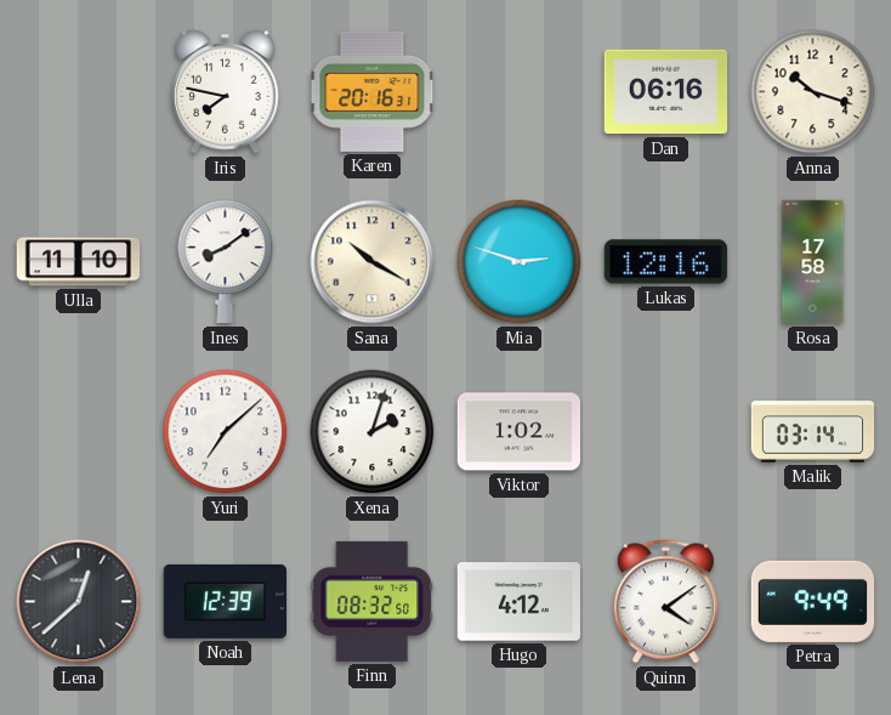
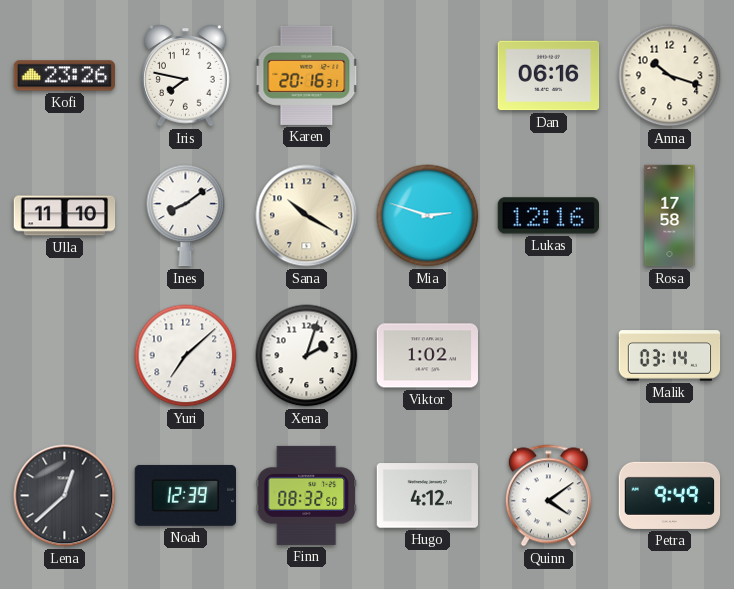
Kofi: none -> 23:26 (64, 76)
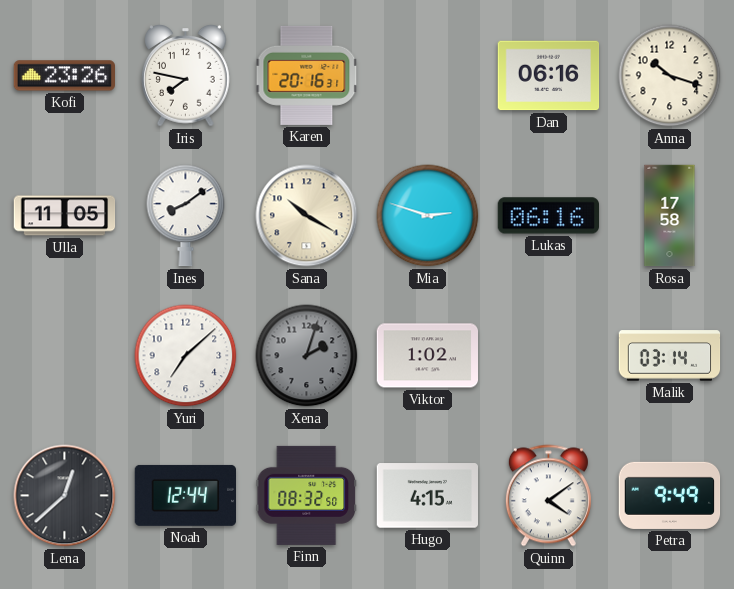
Ulla: 11:10 -> 11:05 (65, 216)
Lukas: 12:16 -> 06:16 (548, 216)
Xena dial: white -> grey (307, 356)
Noah: 12:39 -> 12:44 (185, 495)
Hugo: 4:12 -> 4:15 (427, 496)
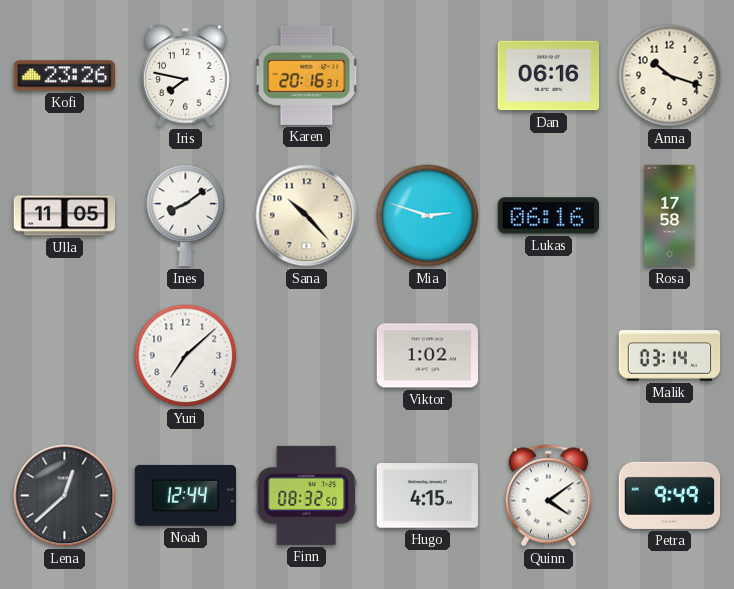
Sana: 10:20 -> 10:23 (307, 216)
Xena: 2:03 -> none (307, 356)
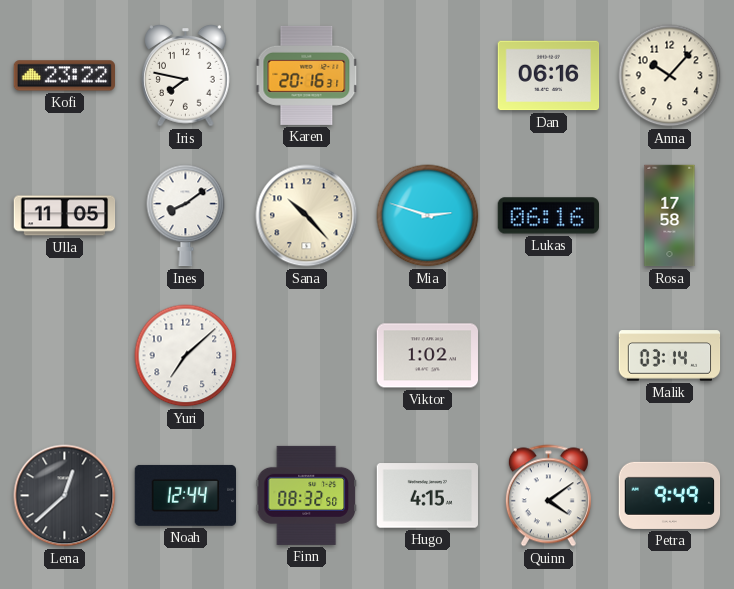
Kofi: 23:26 -> 23:22 (64, 76)
Anna: 10:18 -> 10:07 (670, 76)
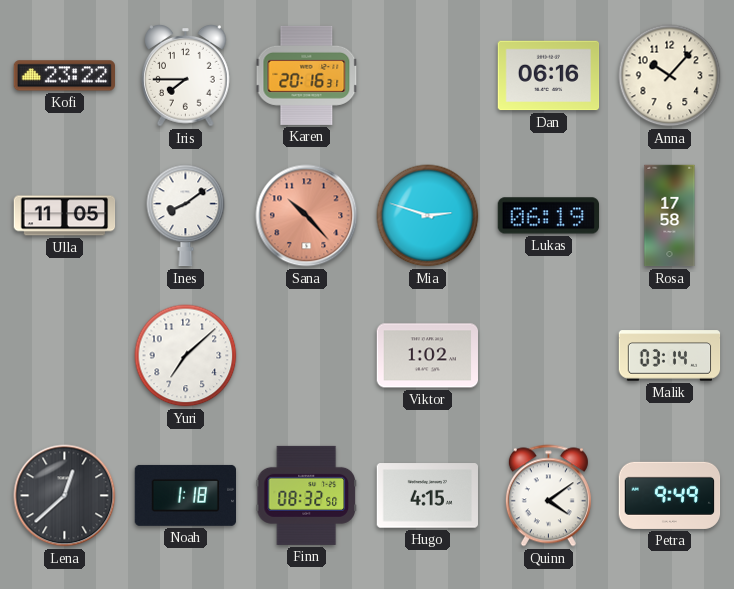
Iris: 7:47 -> 7:45 (186, 76)
Sana dial: cream -> salmon (307, 216)
Lukas: 06:16 -> 06:19 (548, 216)
Noah: 12:44 -> 1:18 (185, 495)
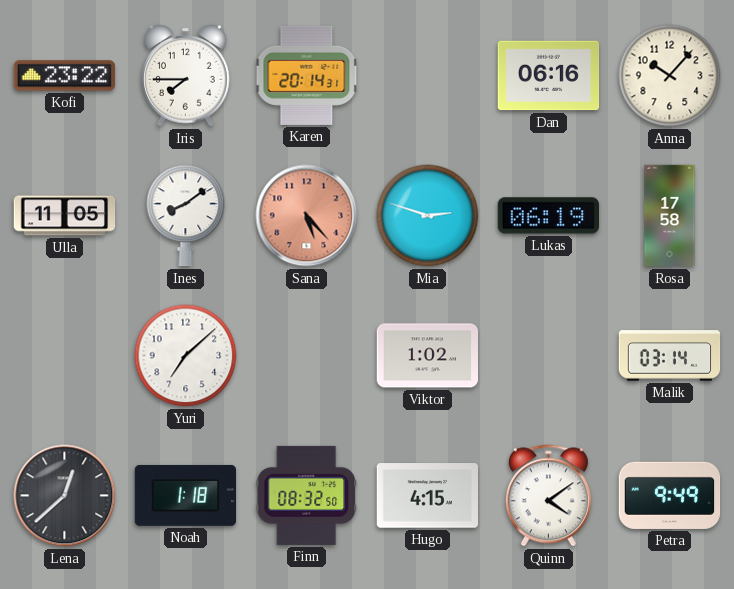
Karen: 20:16 -> 20:14 (307, 75)
Sana: 10:23 -> 5:23 (307, 216)
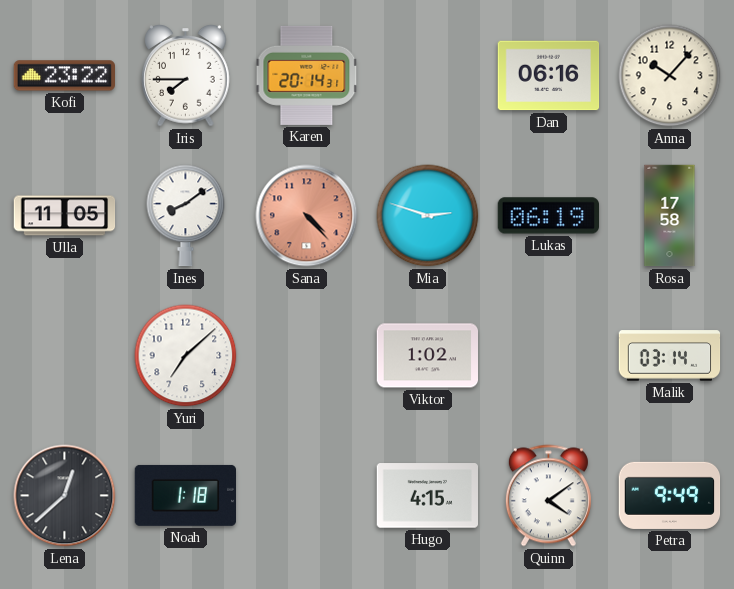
Sana: 5:23 -> 4:23 (307, 216)
Finn: 08:32 -> none (306, 495)
